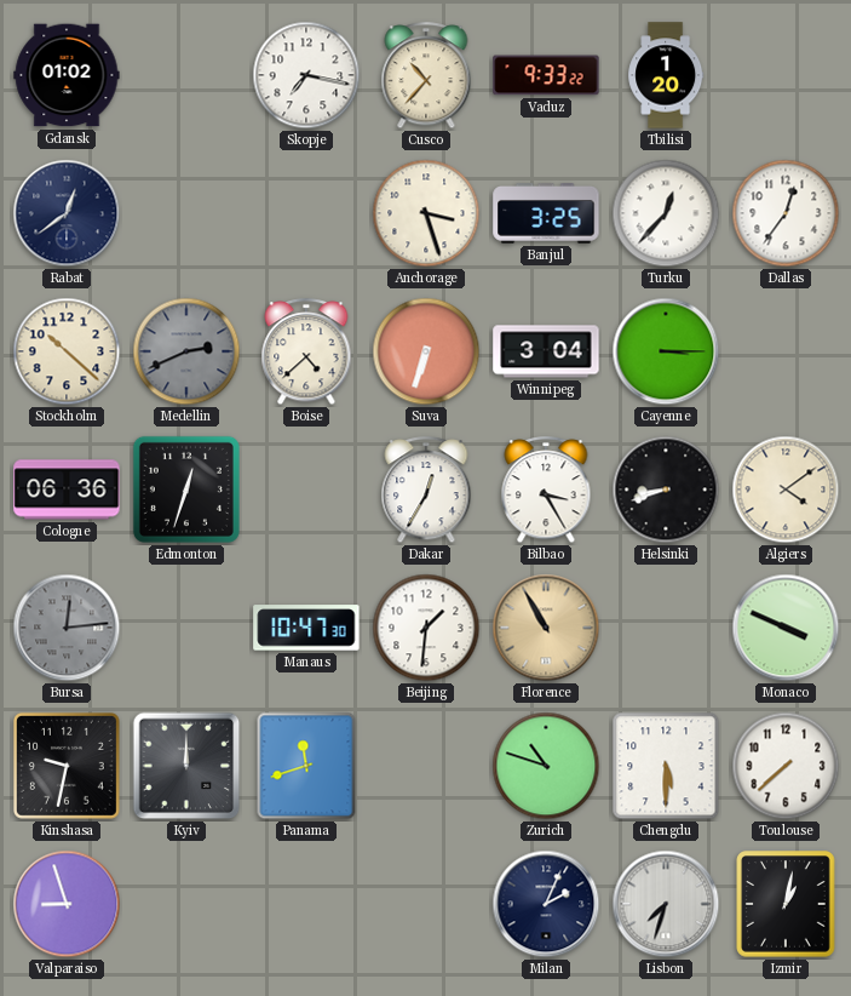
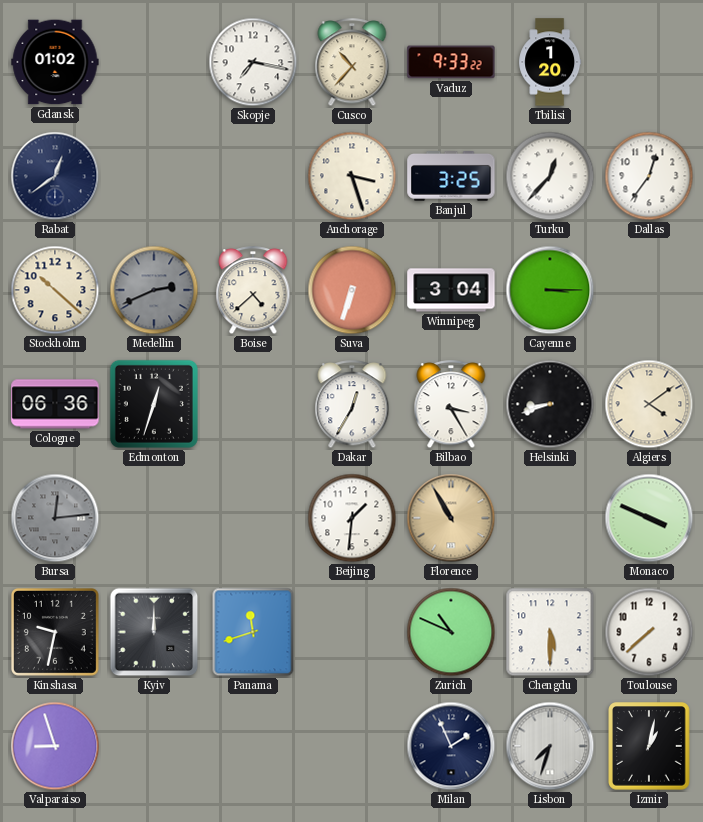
Manaus: 10:47 -> none (306, 628)
Zurich: 10:48 -> 10:49 (451, 632)
Milan: 2:04 -> 1:56 (451, 746)
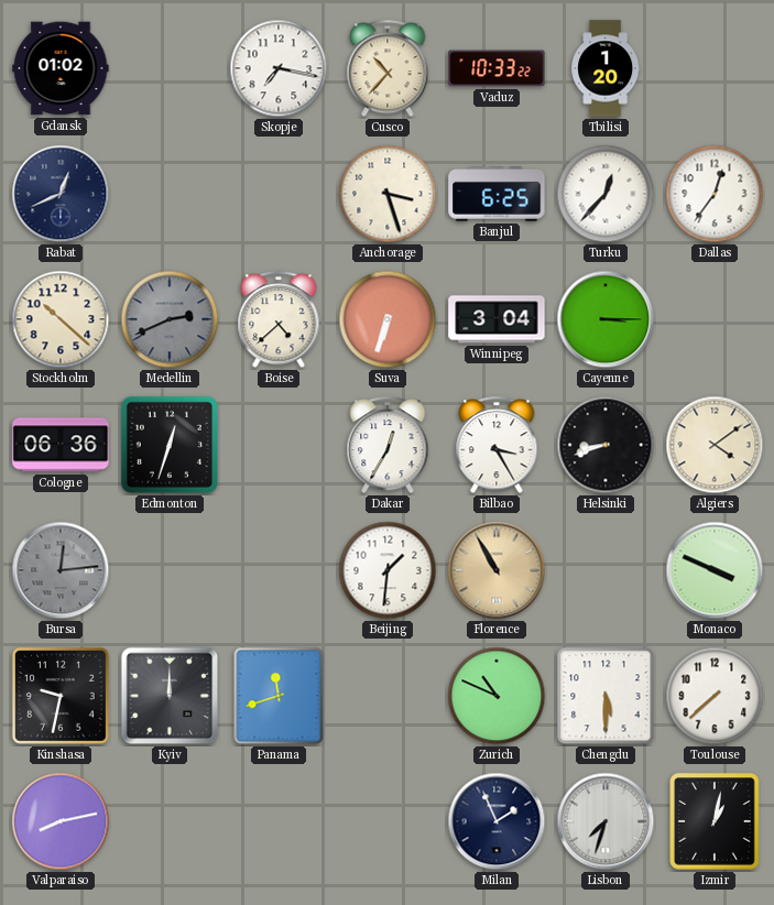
Vaduz: 9:33 -> 10:33 (497, 68)
Rabat: 12:39 -> 12:41 (61, 194)
Banjul: 3:25 -> 6:25 (497, 195)
Valparaiso: 8:57 -> 8:13 (61, 821)
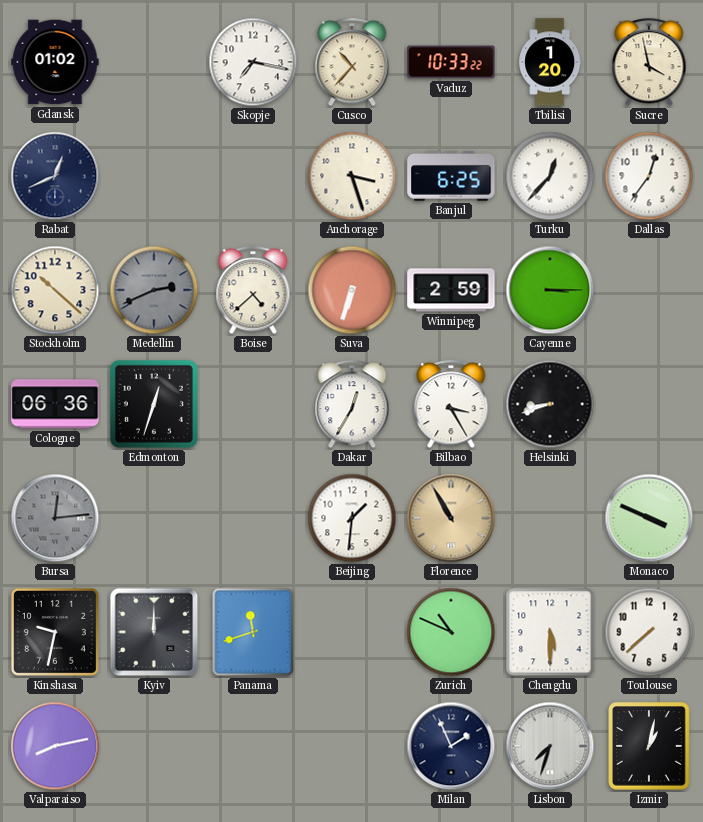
Sucre: none -> 3:58 (649, 63)
Winnipeg: 3:04 -> 2:59 (451, 290)
Algiers: 4:09 -> none (715, 445)
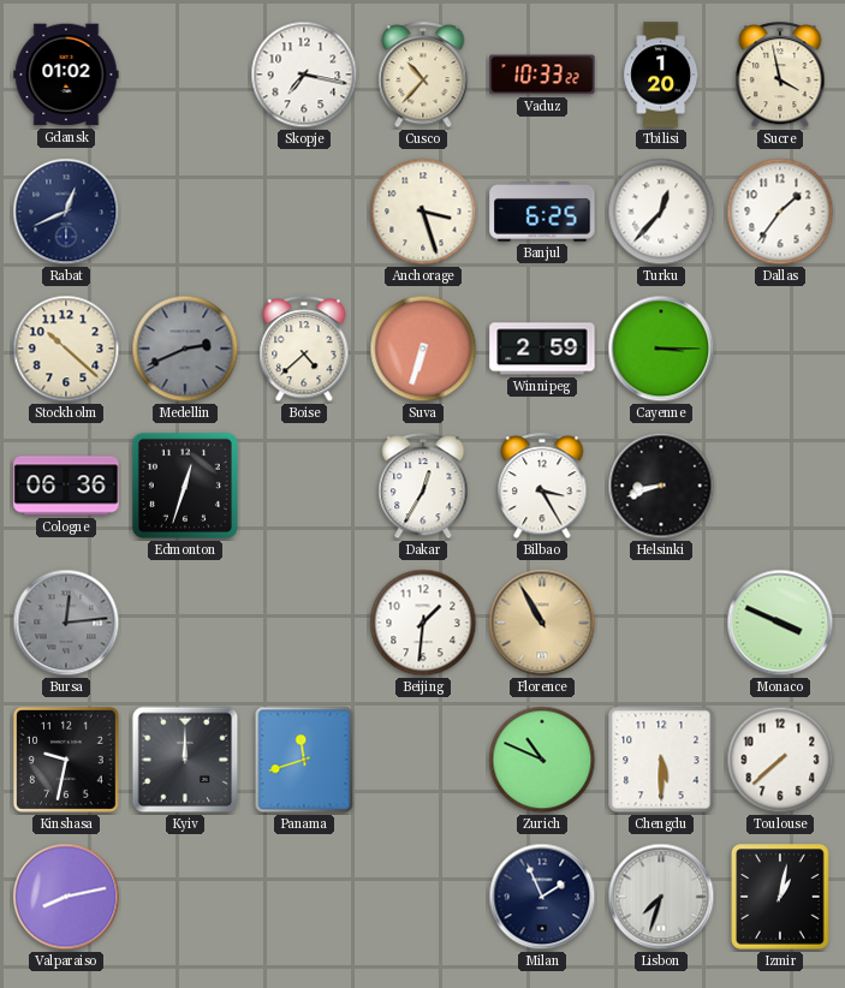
Dallas: 12:36 -> 1:36 (780, 212)
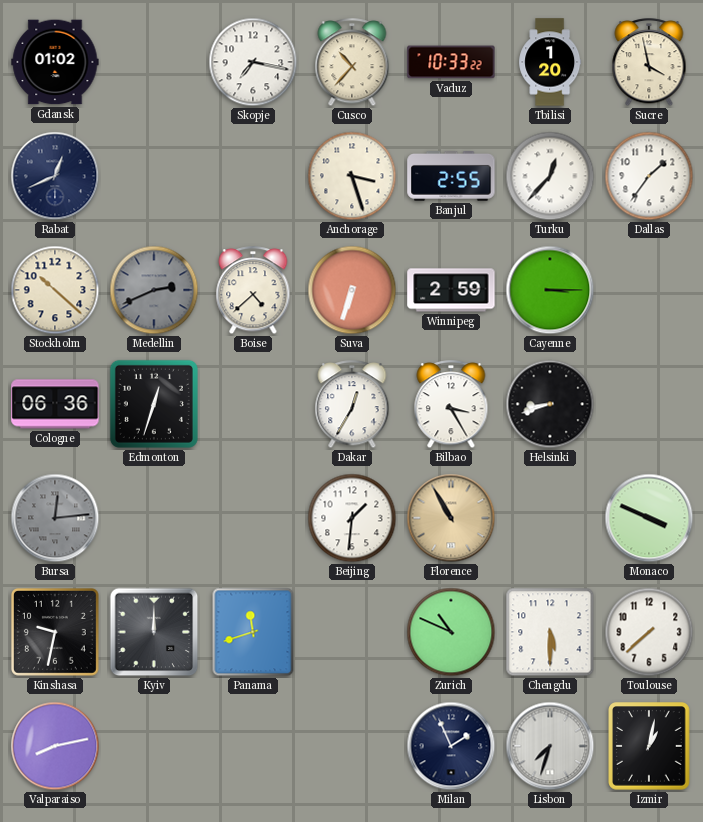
Banjul: 6:25 -> 2:55 (451, 177)
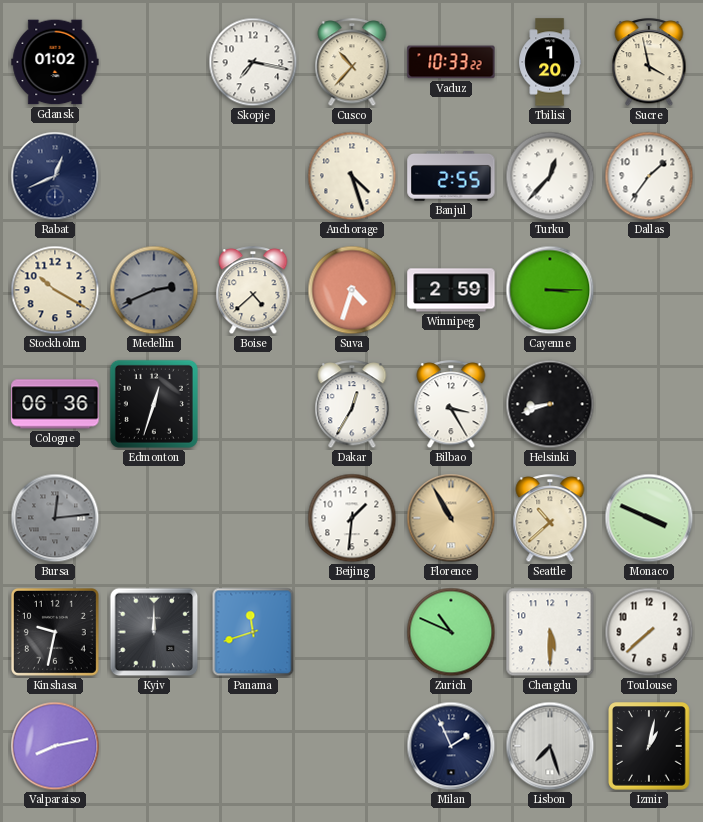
Anchorage: 3:27 -> 4:27 (352, 176)
Stockholm: 10:22 -> 10:20 (55, 290)
Suva: 6:33 -> 4:33 (352, 290)
Seattle: none -> 10:38 (550, 519)
Lisbon: 7:33 -> 7:27 (550, 746)
